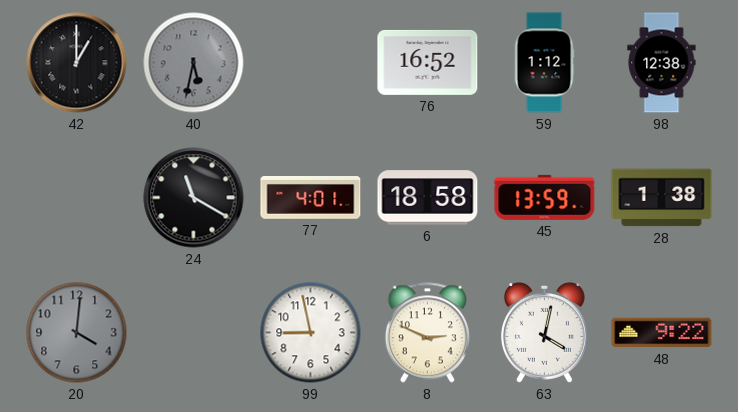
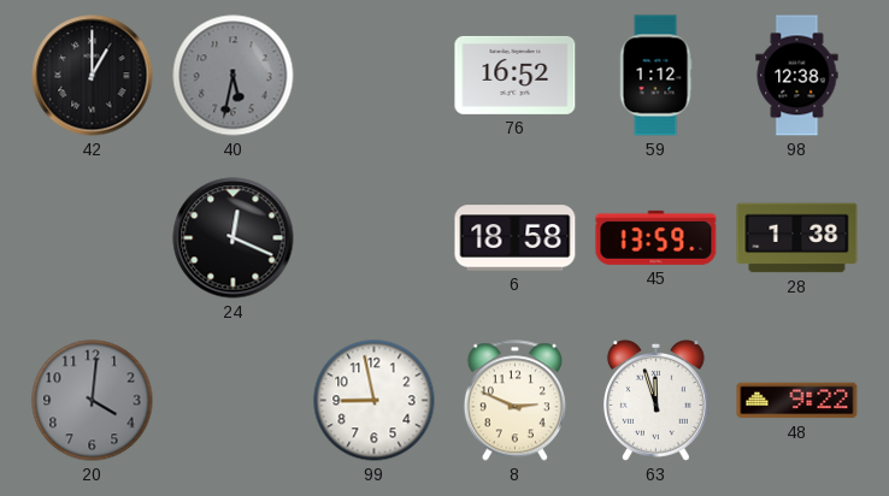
24: 11:20 -> 12:19 (234, 238)
77: 4:01 -> none (311, 198)
63: 4:02 -> 11:57 (655, 401)
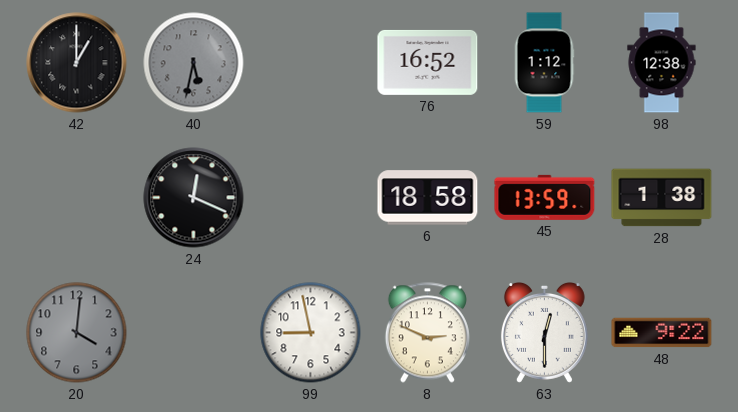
63: 11:57 -> 12:30 (544, 333)
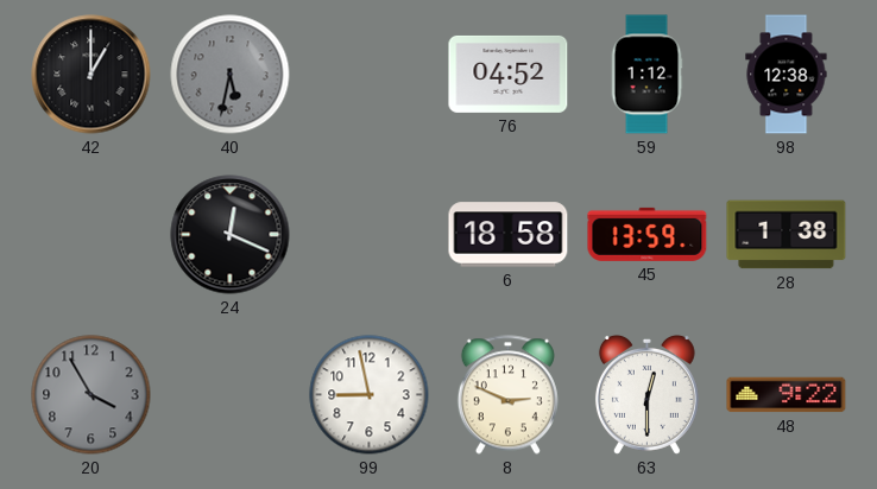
76: 16:52 -> 04:52 (509, 74)
20: 4:01 -> 3:55 (92, 395)
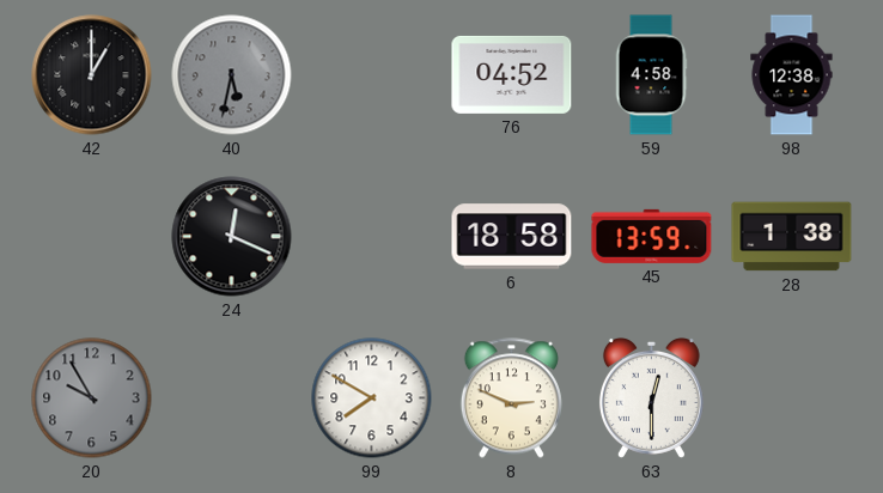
59: 1:12 -> 4:58 (651, 75)
20: 3:55 -> 9:55 (92, 398)
99: 8:58 -> 7:50 (372, 398)
48: 9:22 -> none (787, 395)
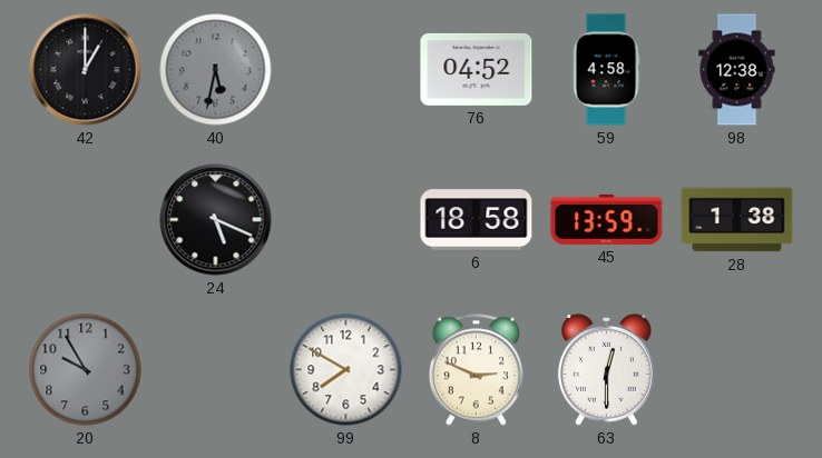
24: 12:19 -> 5:19 (216, 220)
